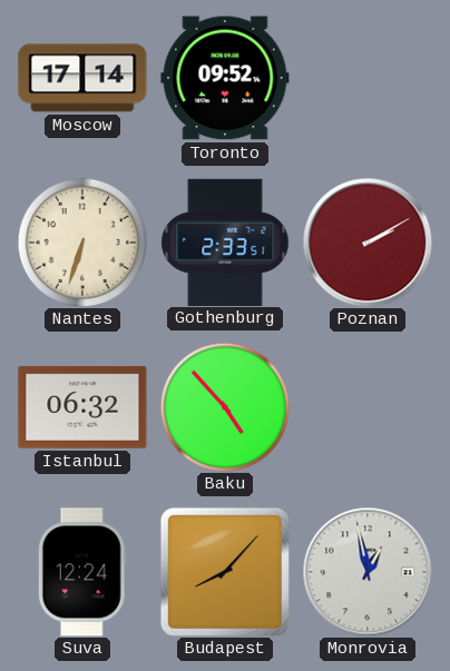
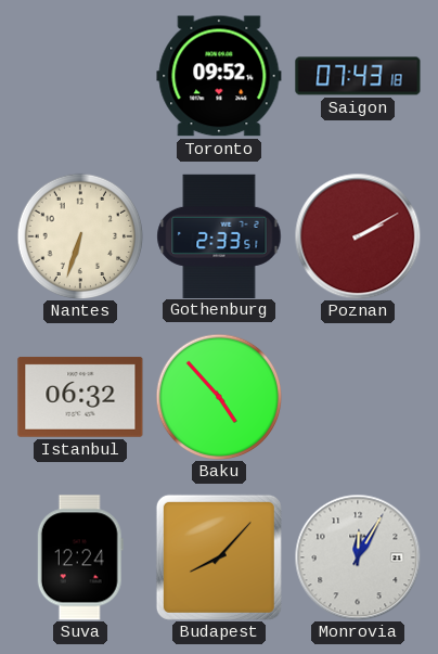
Moscow: 17:14 -> none (82, 78)
Saigon: none -> 07:43 (358, 76)
Monrovia: 12:58 -> 12:05 (358, 557)
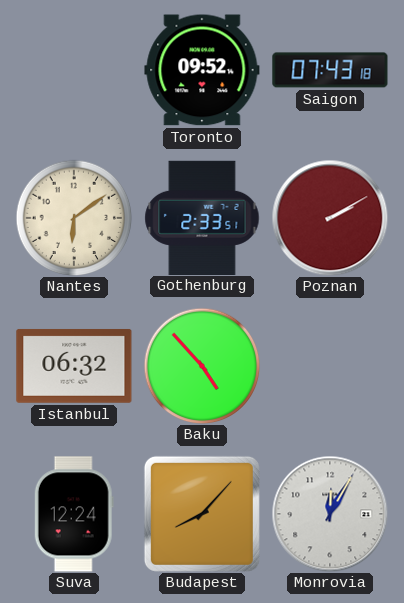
Nantes: 6:33 -> 6:09 (74, 218)
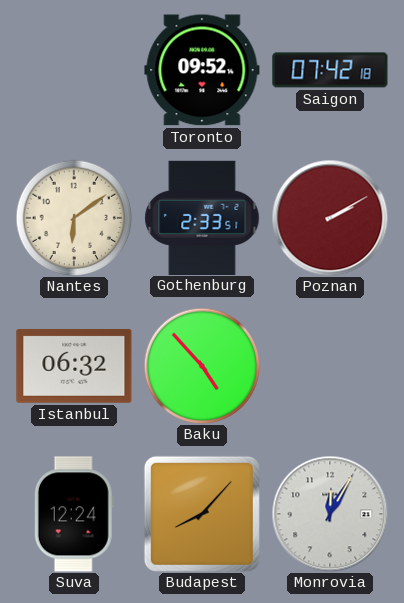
Saigon: 07:43 -> 07:42 (330, 70)
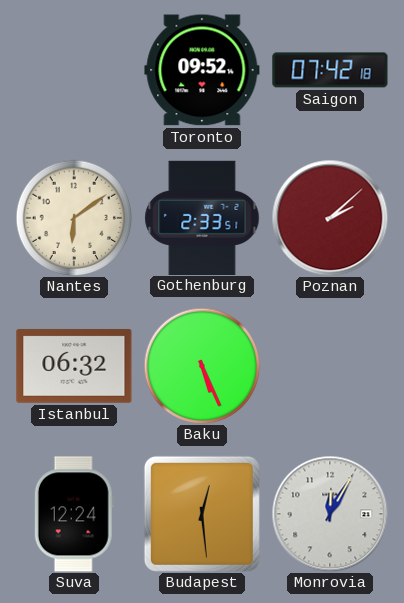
Poznan: 2:10 -> 2:08 (330, 218)
Baku: 4:53 -> 5:26 (202, 366)
Budapest: 8:07 -> 12:29 (202, 514)
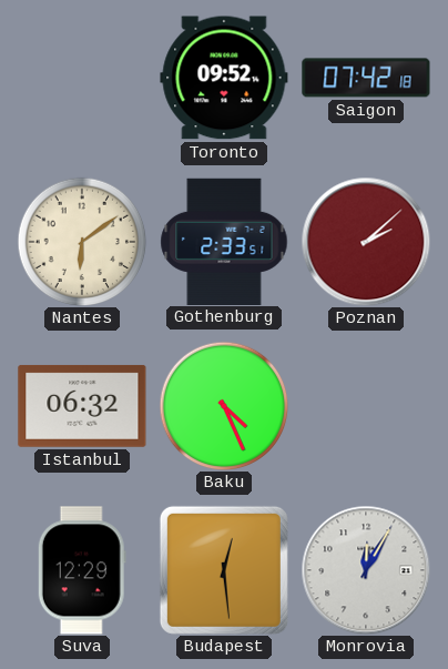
Baku: 5:26 -> 4:26 (224, 406)
Suva: 12:24 -> 12:29 (82, 570)
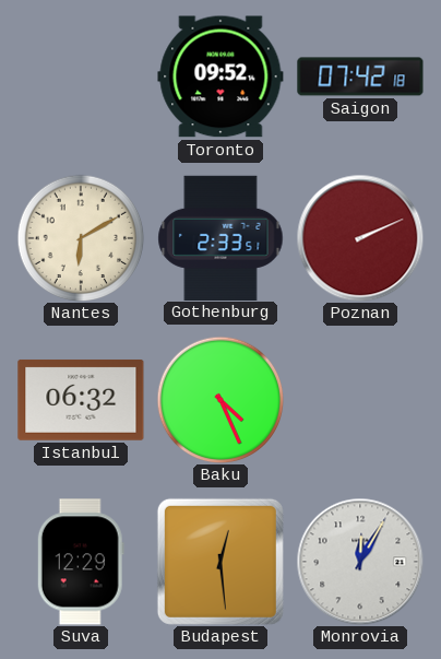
Nantes: 6:09 -> 6:10 (81, 238)
Poznan: 2:08 -> 2:11 (360, 238)
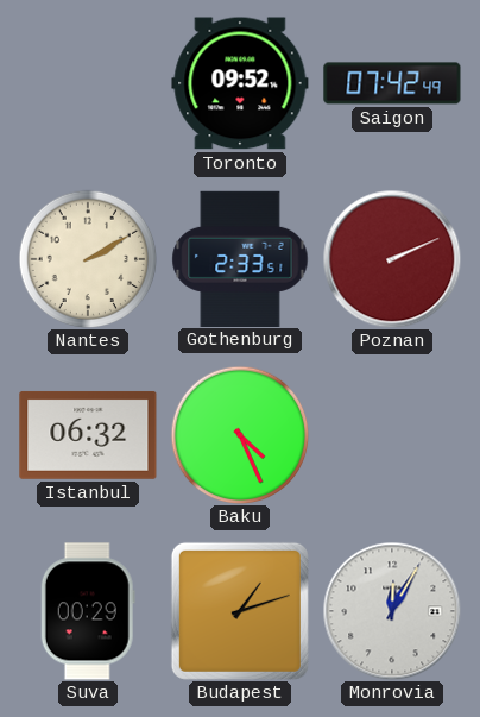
Saigon: 07:42:18 -> 07:42:49 (392, 83)
Nantes: 6:10 -> 2:10 (88, 259)
Suva: 12:29 -> 00:29 (88, 611)
Budapest: 12:29 -> 1:12 (240, 611)
